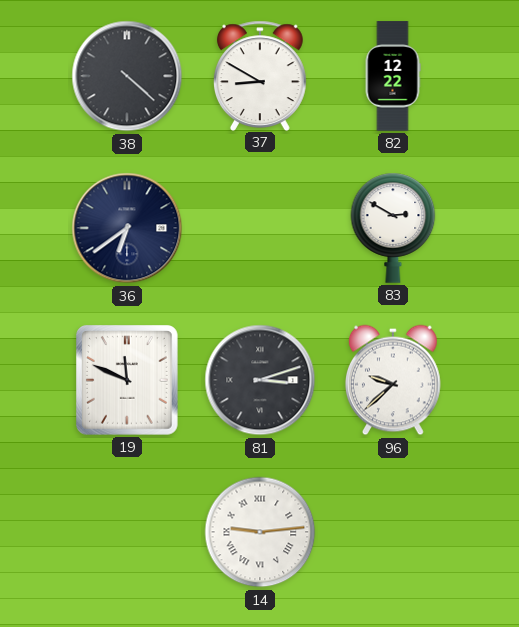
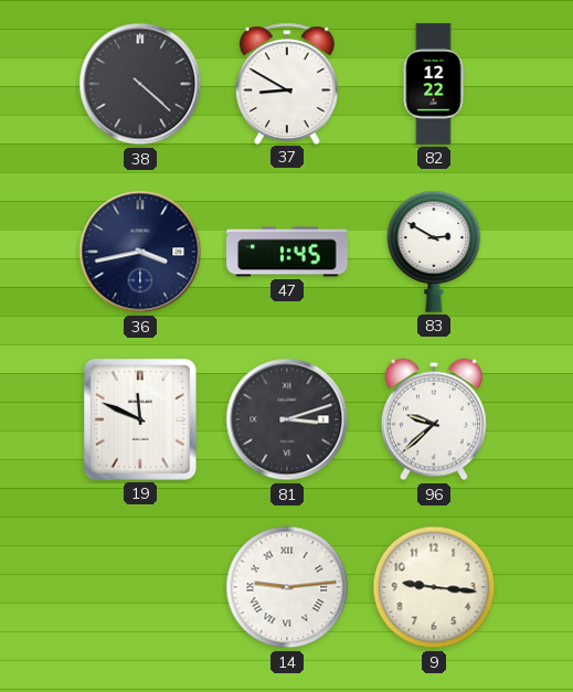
36: 6:39 -> 3:43 (140, 252)
47: none -> 1:45 (287, 252)
9: none -> 9:16 (434, 587)
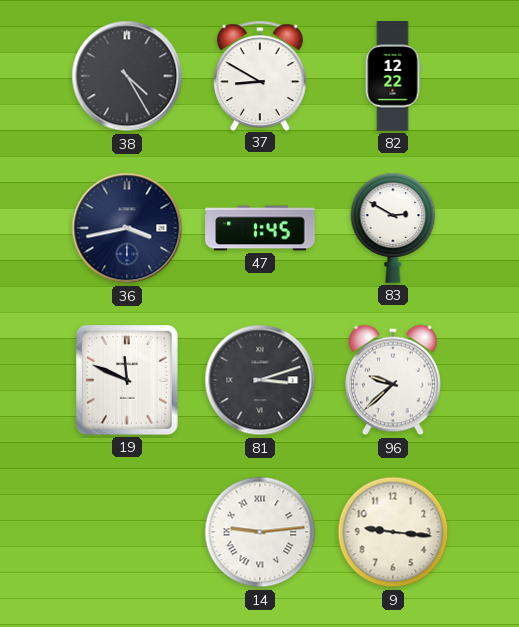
38: 4:22 -> 4:25 (127, 76)
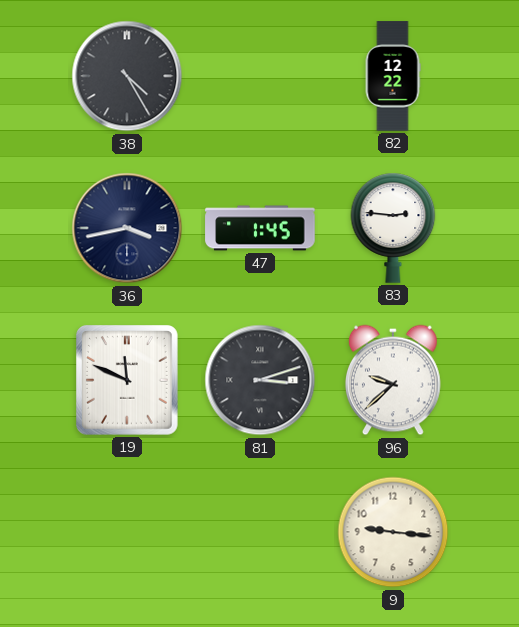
37: 8:50 -> none (260, 75)
83: 2:50 -> 2:46 (393, 228)
14: 9:14 -> none (260, 532)
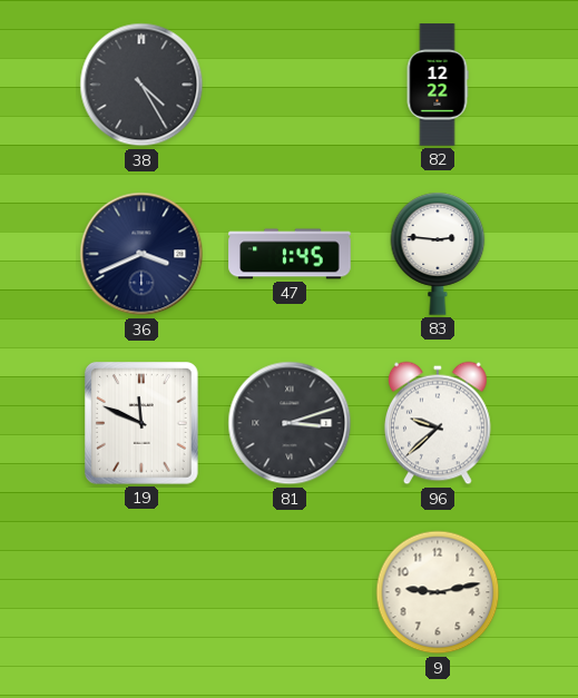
36: 3:43 -> 3:41 (141, 254)
9: 9:16 -> 9:13 (438, 592)
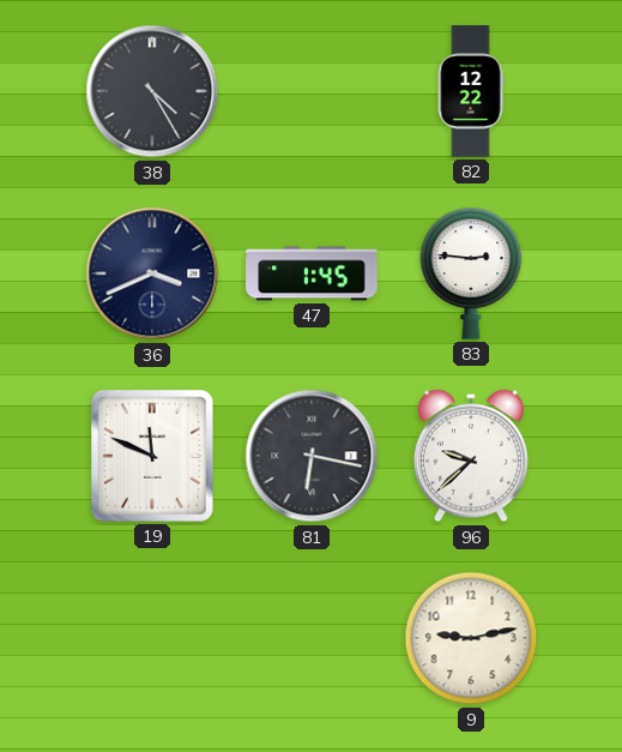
81: 3:12 -> 6:17 (312, 456)
